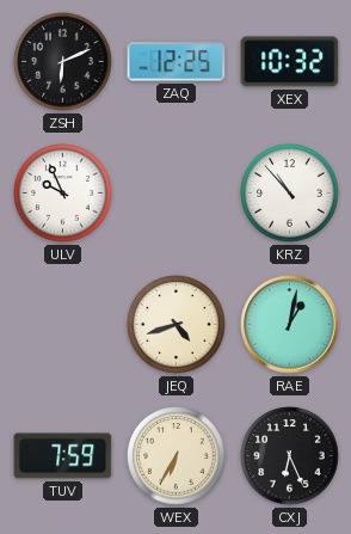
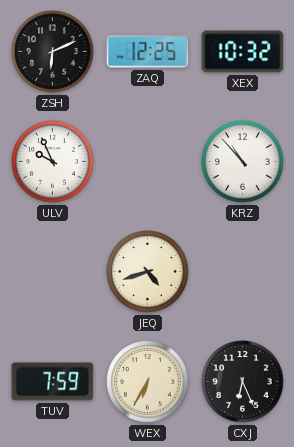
RAE: 1:02 -> none (290, 325)
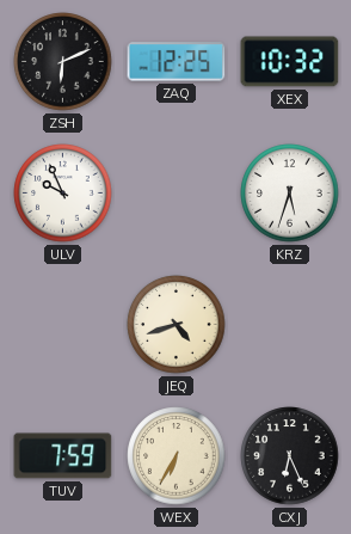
KRZ: 10:53 -> 5:33 (290, 194)
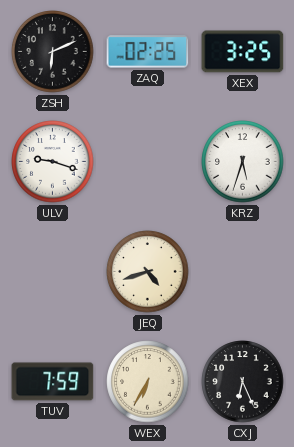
ZAQ: 12:25 -> 02:25 (148, 52)
XEX: 10:32 -> 3:25 (243, 52)
ULV: 9:56 -> 9:18 (53, 162)
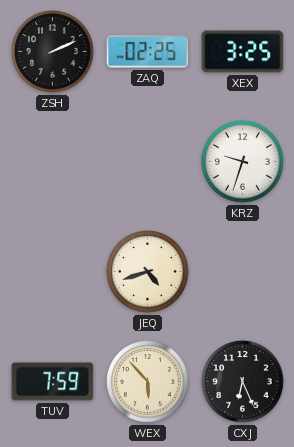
ZSH: 6:11 -> 2:11 (53, 52)
ULV: 9:18 -> none (53, 162)
KRZ: 5:33 -> 9:33 (243, 162)
WEX: 6:35 -> 5:53 (148, 382)
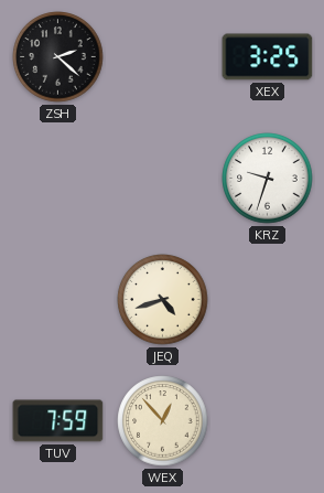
ZSH: 2:11 -> 2:22 (58, 57)
ZAQ: 02:25 -> none (148, 52)
WEX: 5:53 -> 12:53 (163, 421)
CXJ: 6:26 -> none (243, 382)
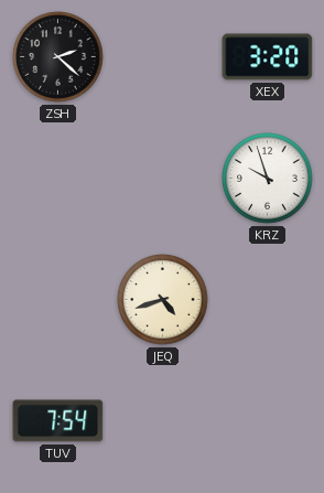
XEX: 3:25 -> 3:20 (268, 57)
KRZ: 9:33 -> 9:57 (268, 179)
TUV: 7:59 -> 7:54 (58, 421)
WEX: 12:53 -> none (163, 421)
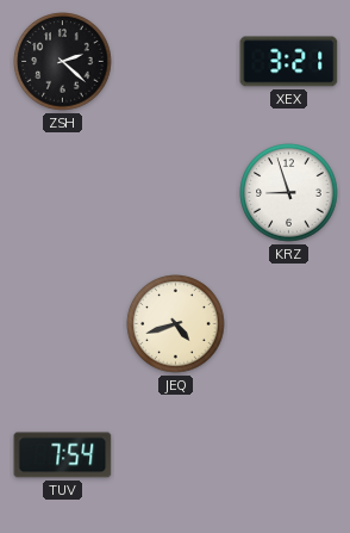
XEX: 3:20 -> 3:21 (289, 62)
KRZ: 9:57 -> 8:57 (289, 193)
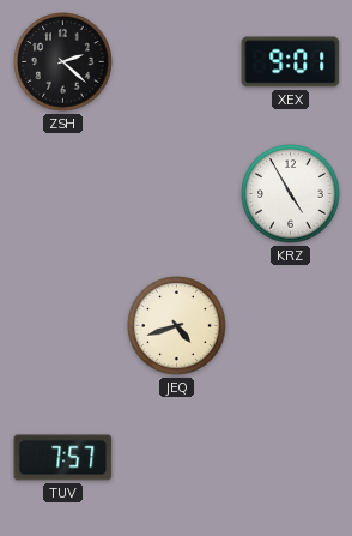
XEX: 3:21 -> 9:01 (291, 62)
KRZ: 8:57 -> 4:55 (291, 194)
TUV: 7:54 -> 7:57 (63, 458)
